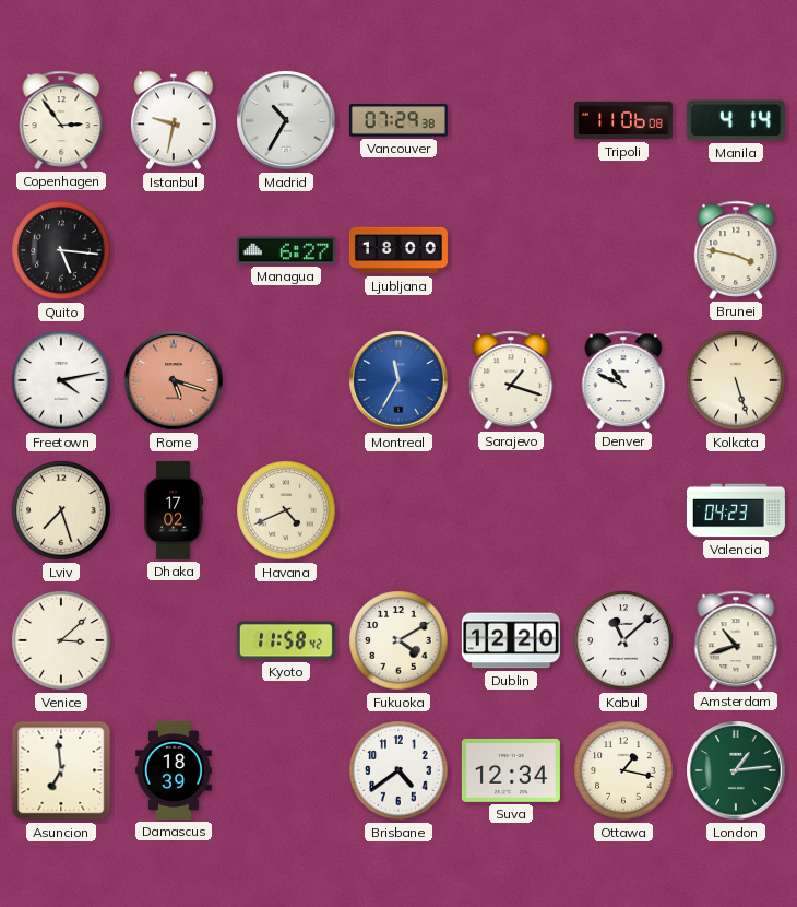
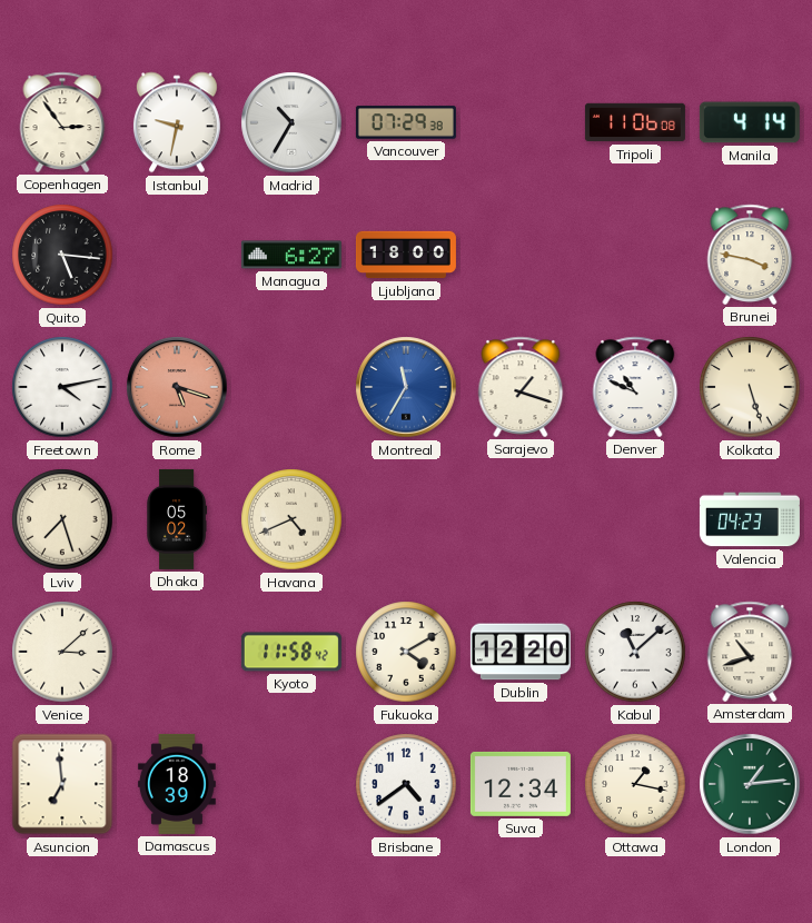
Dhaka: 17:02 -> 05:02 (177, 519)
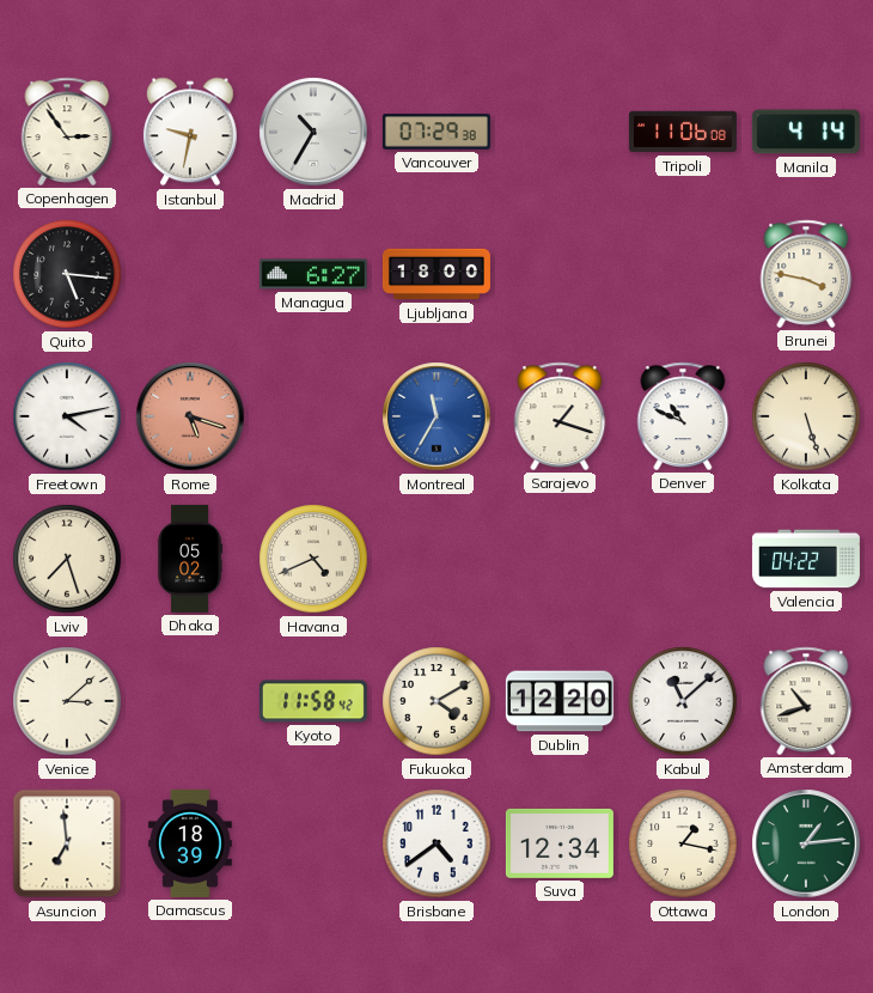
Valencia: 04:23 -> 04:22 (806, 559)
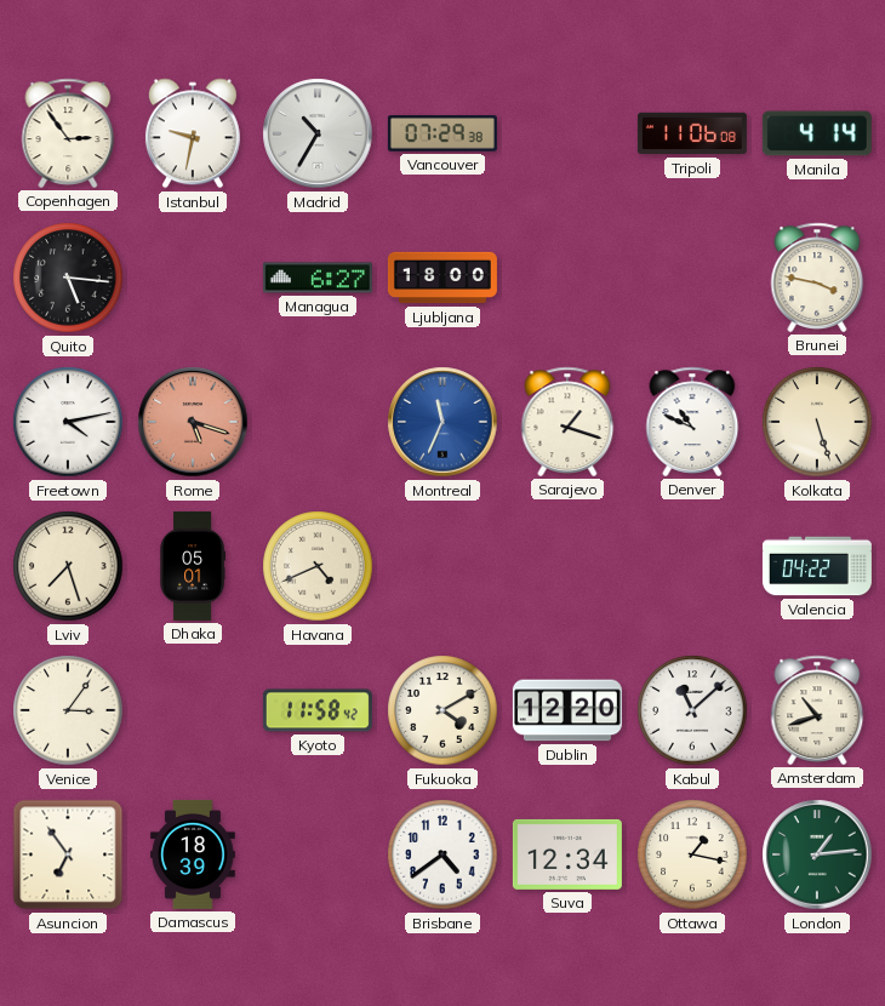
Montreal: 11:35 -> 11:34 (442, 422)
Dhaka: 05:02 -> 05:01 (193, 566)
Venice: 3:08 -> 3:06 (68, 710)
Asuncion: 6:59 -> 6:54 (68, 854)
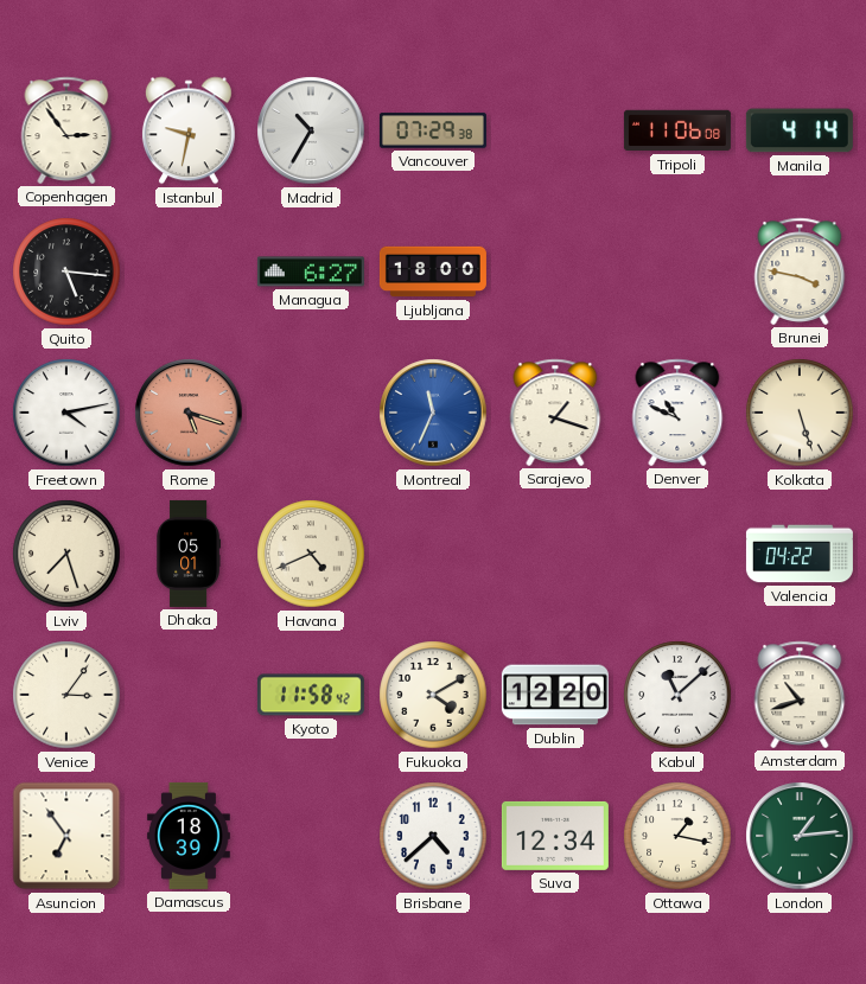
Brisbane: 4:39 -> 4:38 (433, 836)
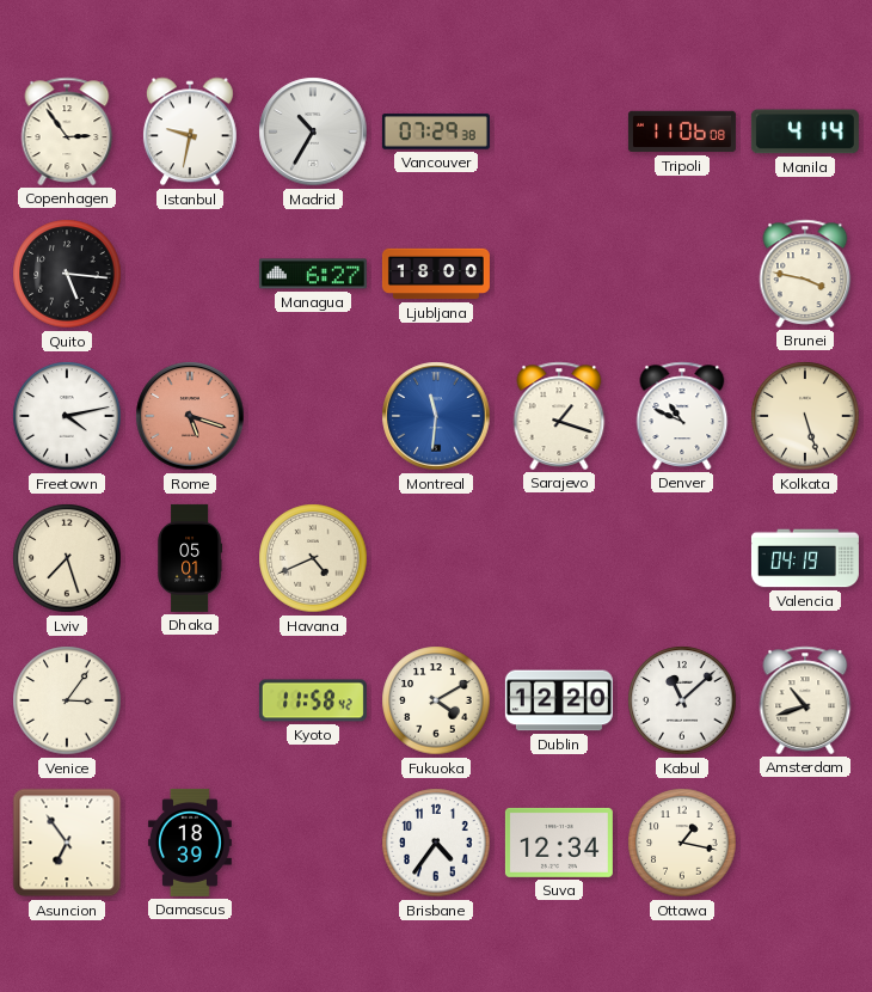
Montreal: 11:34 -> 11:31 (436, 416)
Valencia: 04:22 -> 04:19 (805, 558)
Brisbane: 4:38 -> 4:36 (436, 843)
London: 1:14 -> none (800, 836)
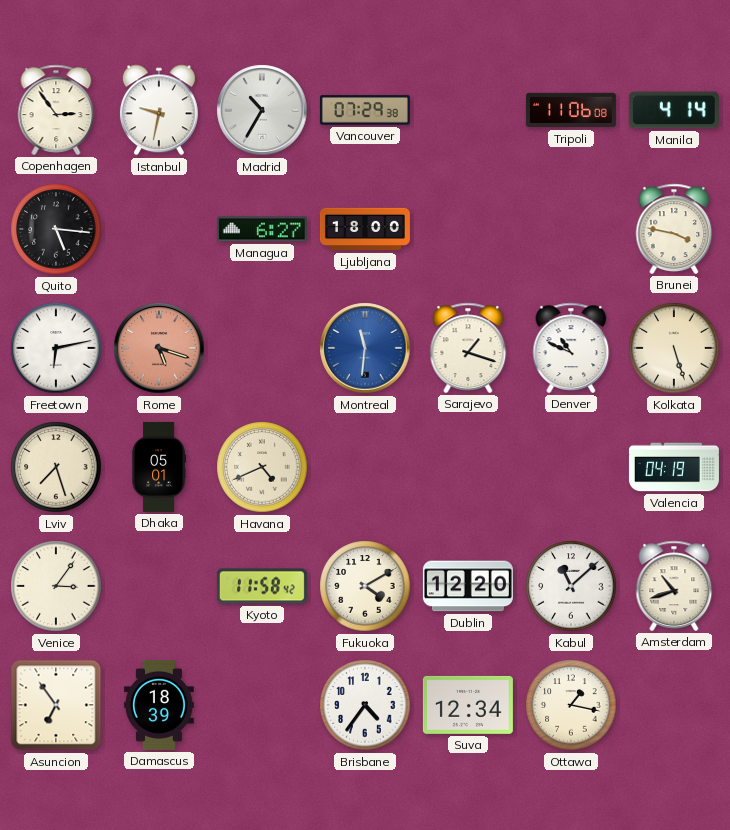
Freetown: 4:13 -> 6:13 (56, 348)
